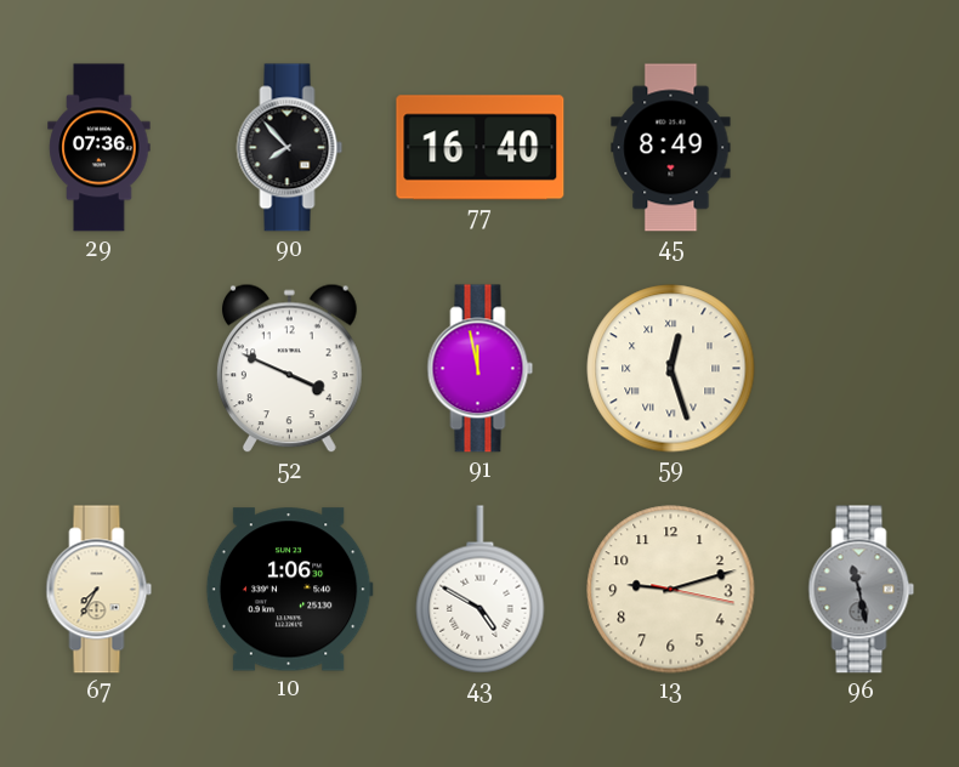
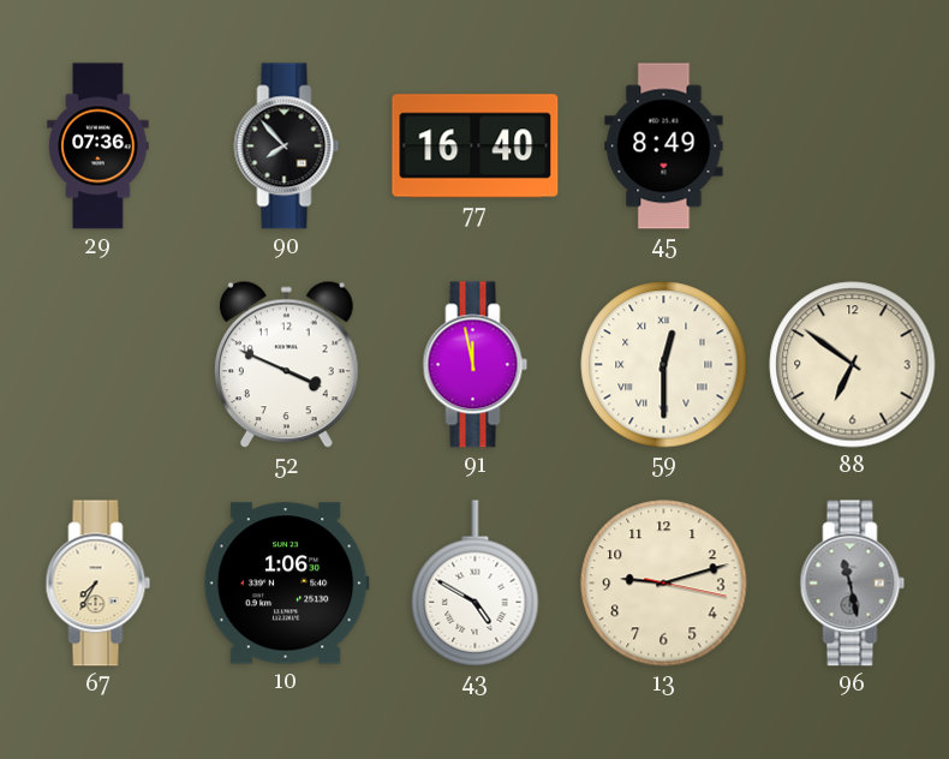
59: 12:27 -> 12:30 (664, 365)
88: none -> 6:51 (853, 365)
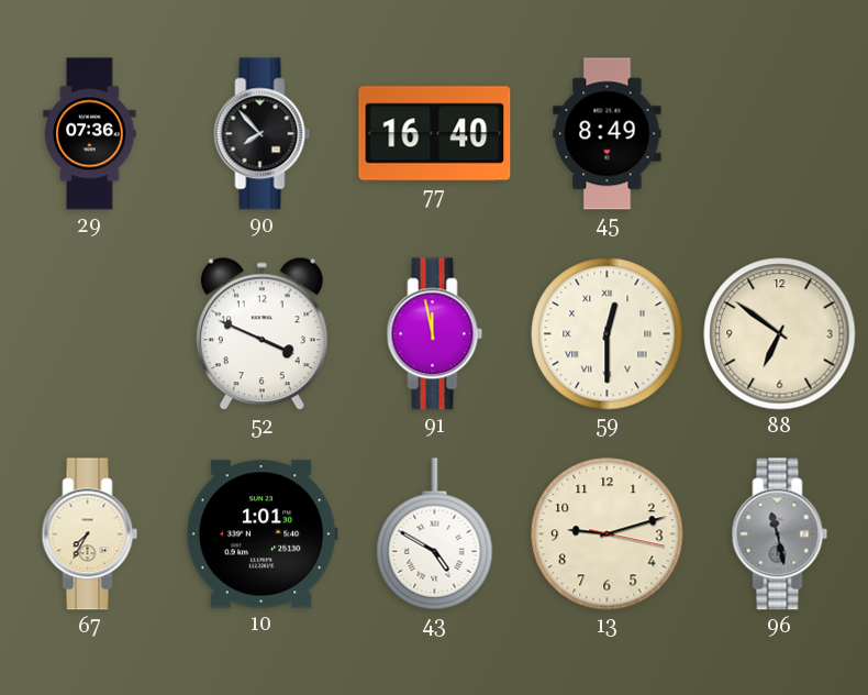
10: 1:06 -> 1:01 (261, 534)
